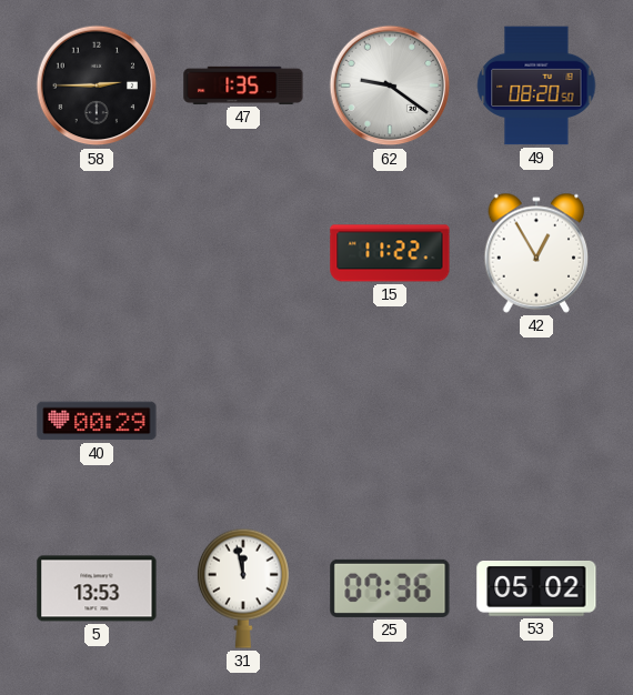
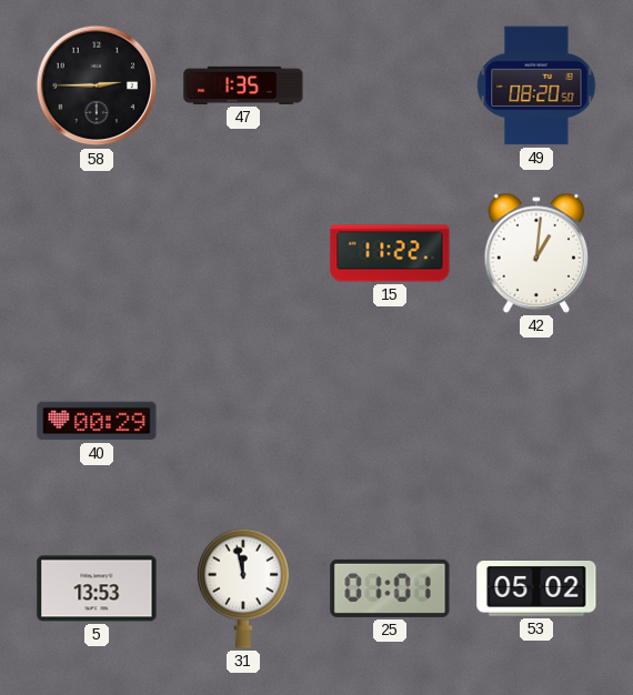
62: 9:21 -> none (390, 85)
42: 12:55 -> 1:01 (536, 253)
25: 07:36 -> 01:01 (390, 588)
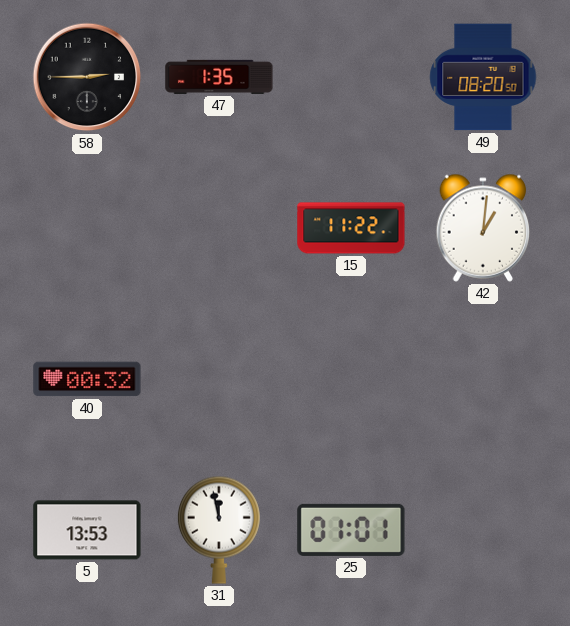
40: 00:29 -> 00:32 (87, 379)
53: 05:02 -> none (536, 590)
